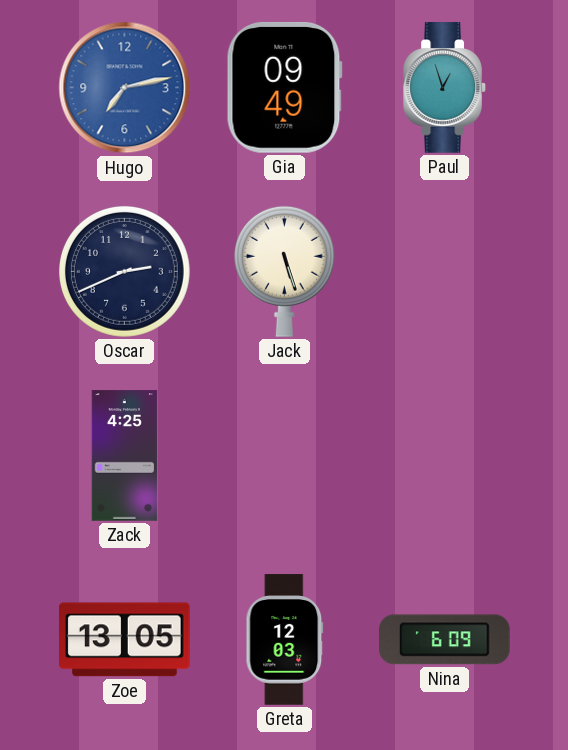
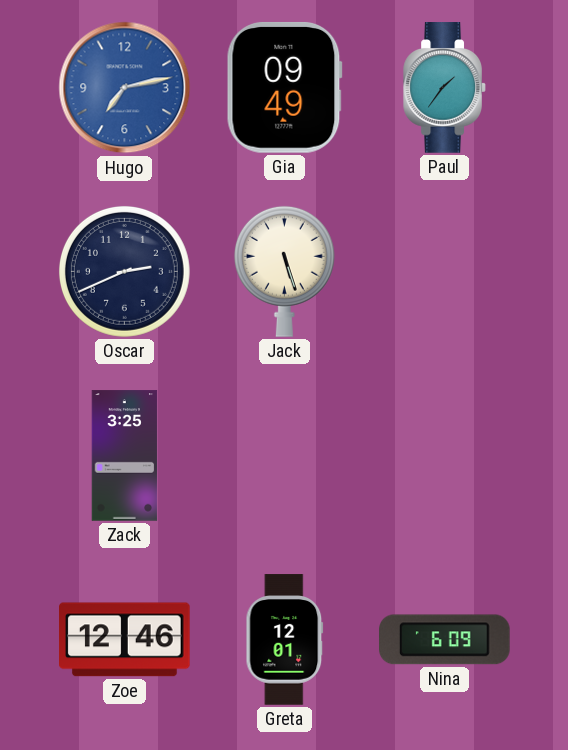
Paul: 12:57 -> 1:36 (445, 88)
Zack: 4:25 -> 3:25 (125, 456)
Zoe: 13:05 -> 12:46 (125, 640)
Greta: 12:03 -> 12:01 (285, 640)
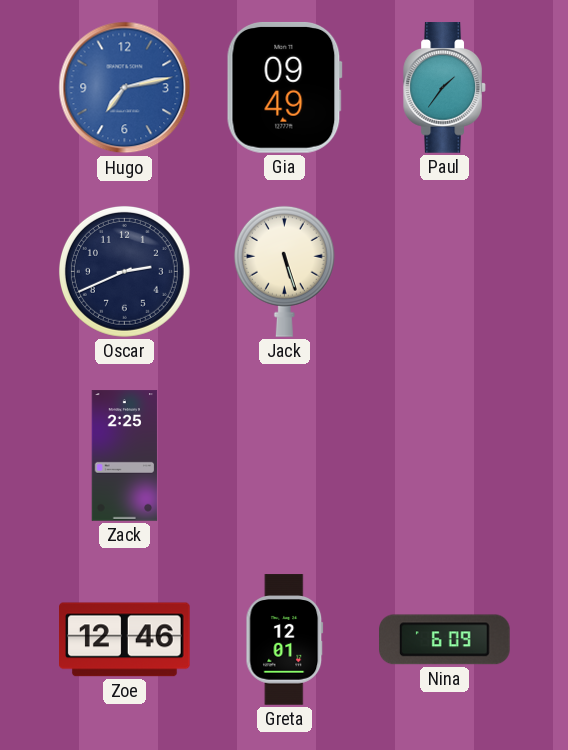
Zack: 3:25 -> 2:25 (125, 456)
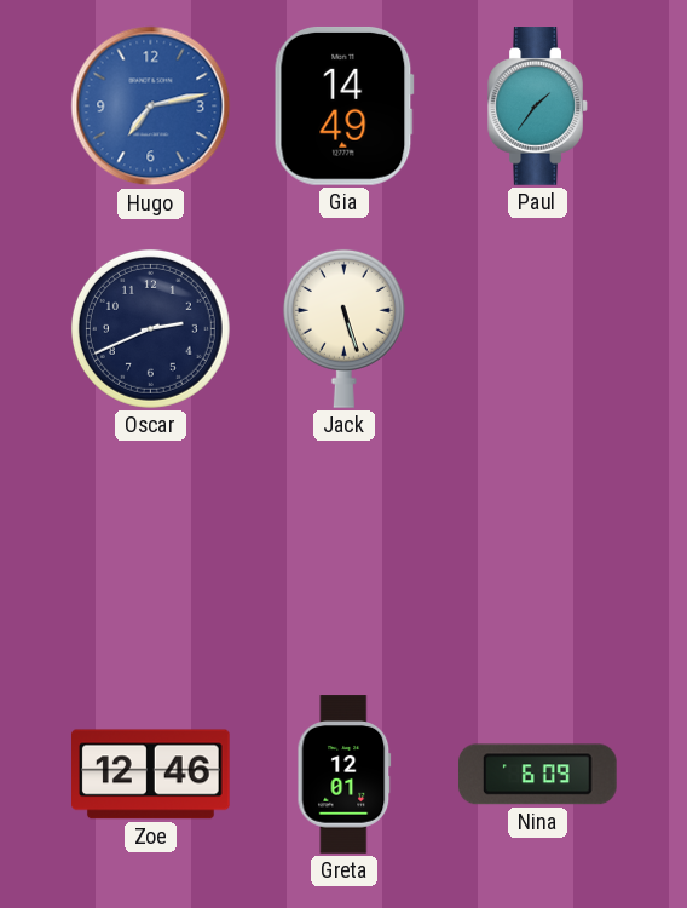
Gia: 09:49 -> 14:49 (344, 105)
Zack: 2:25 -> none (125, 456)
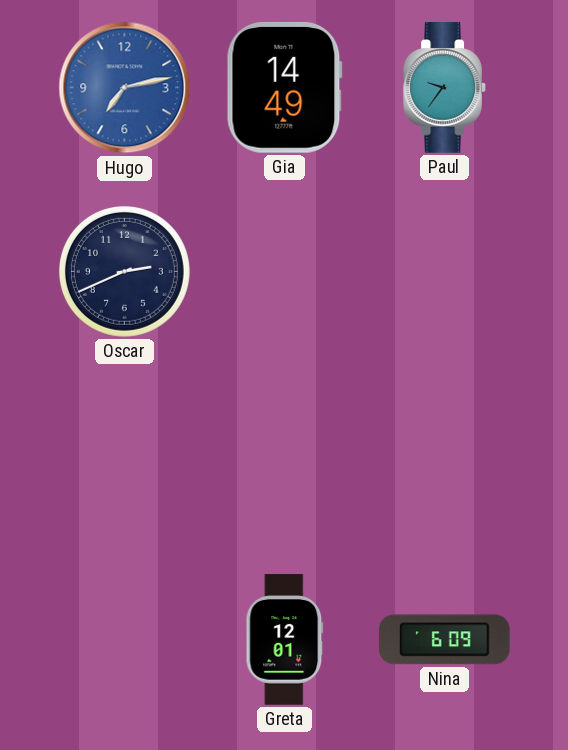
Paul: 1:36 -> 9:36 (445, 88)
Jack: 5:27 -> none (344, 328)
Zoe: 12:46 -> none (151, 775)
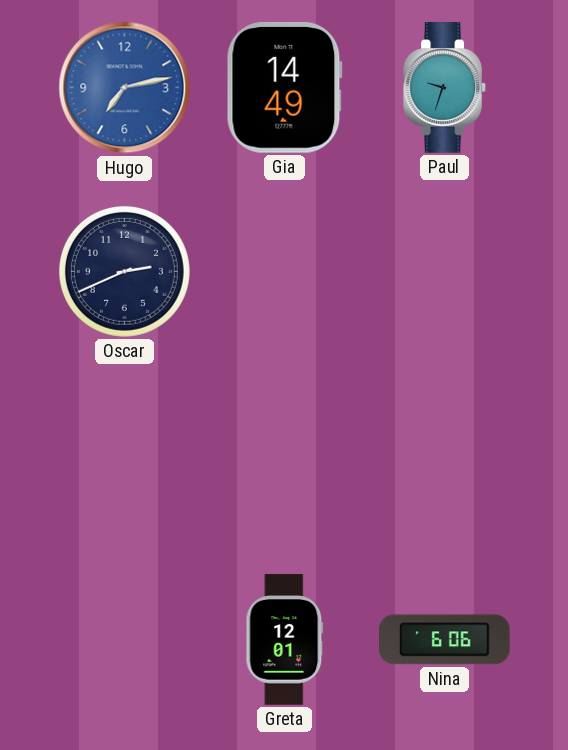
Paul: 9:36 -> 9:33 (445, 88)
Nina: 6:09 -> 6:06 (445, 640)
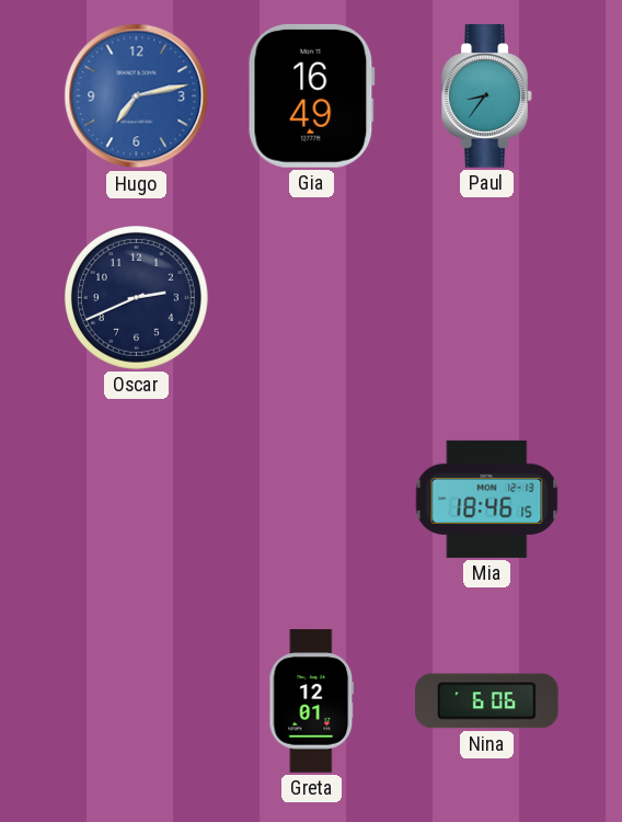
Gia: 14:49 -> 16:49 (311, 95)
Paul: 9:33 -> 8:36 (487, 96)
Mia: none -> 18:46 (487, 499)
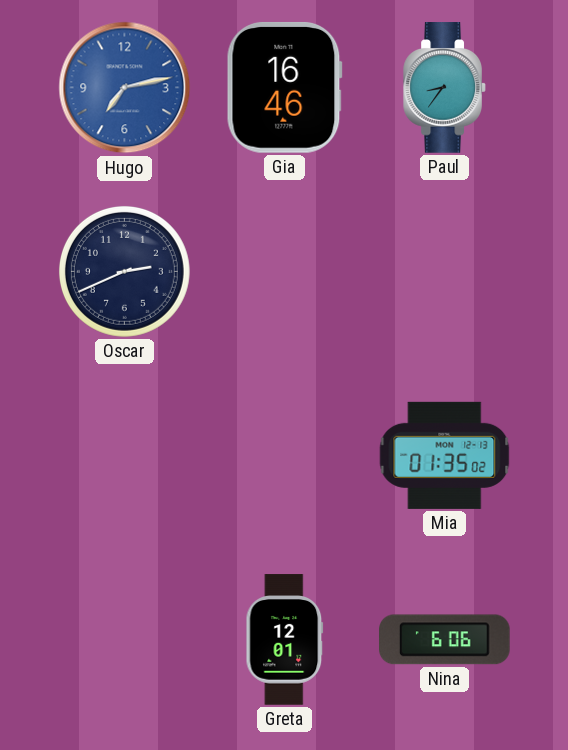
Gia: 16:49 -> 16:46 (284, 87)
Mia: 18:46 -> 01:35 (445, 455)
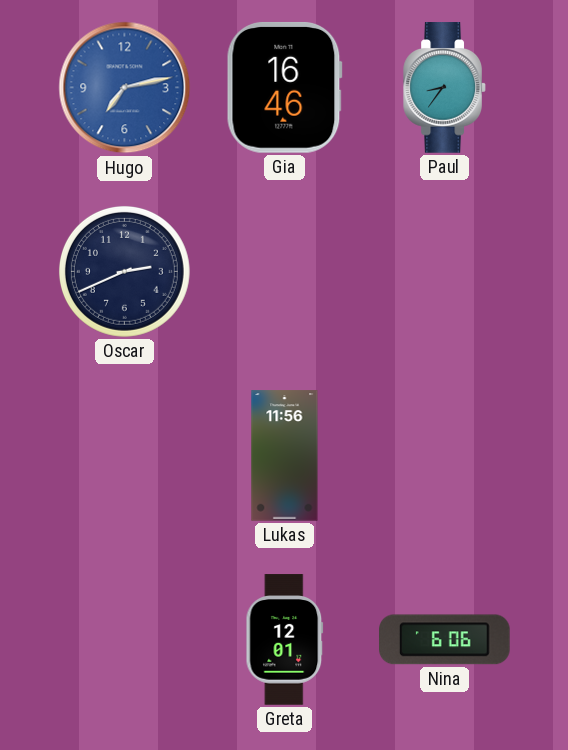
Lukas: none -> 11:56 (285, 456)
Mia: 01:35 -> none (445, 455)
